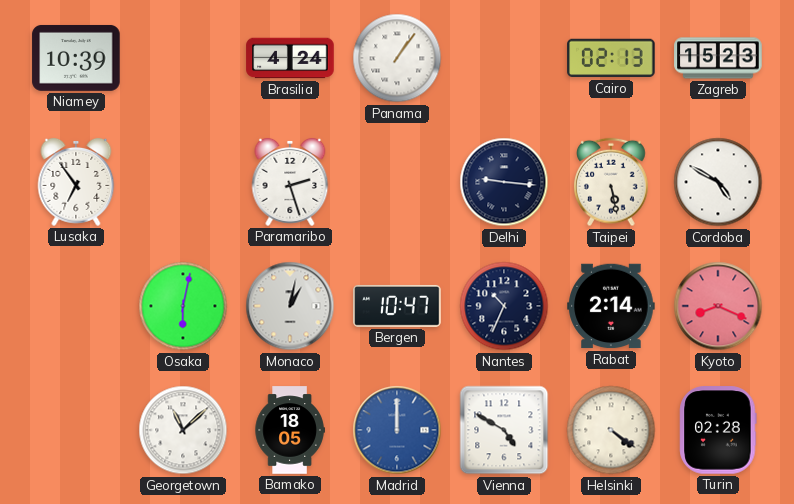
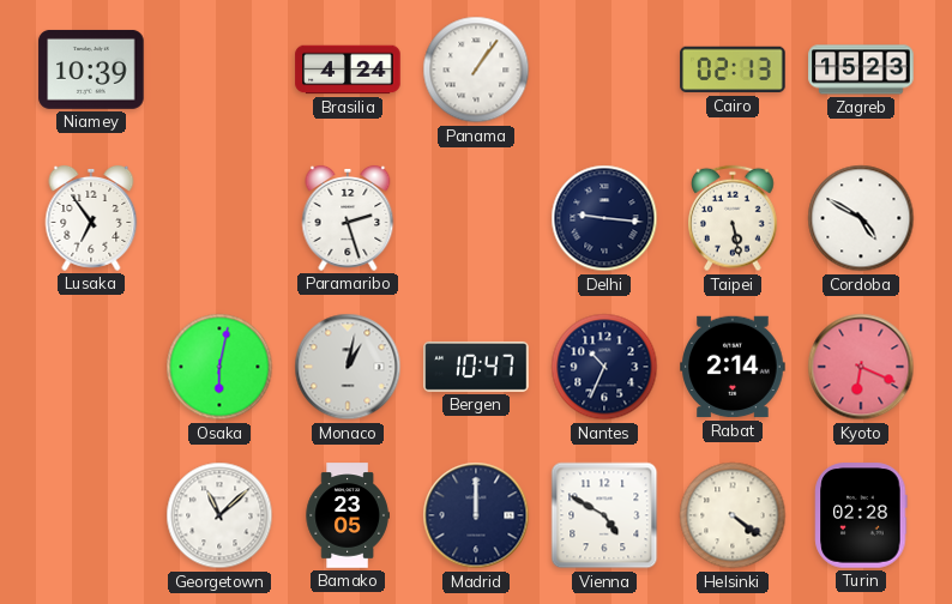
Kyoto: 8:19 -> 6:19 (861, 367)
Bamako: 18:05 -> 23:05 (348, 515)
Madrid dial: blue -> navy (476, 515)
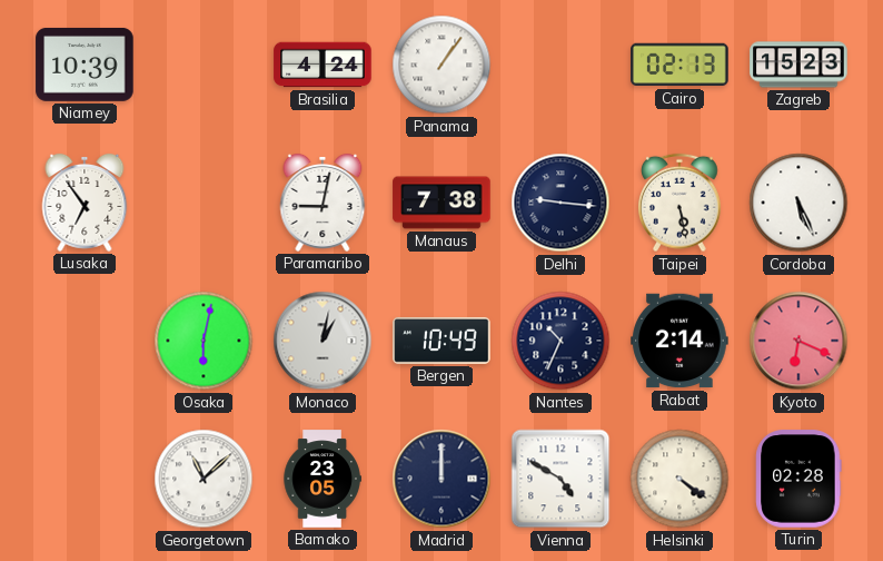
Paramaribo: 2:27 -> 9:02 (323, 203)
Manaus: none -> 7:38 (441, 203)
Cordoba: 4:50 -> 5:26 (798, 203)
Bergen: 10:47 -> 10:49 (441, 341)
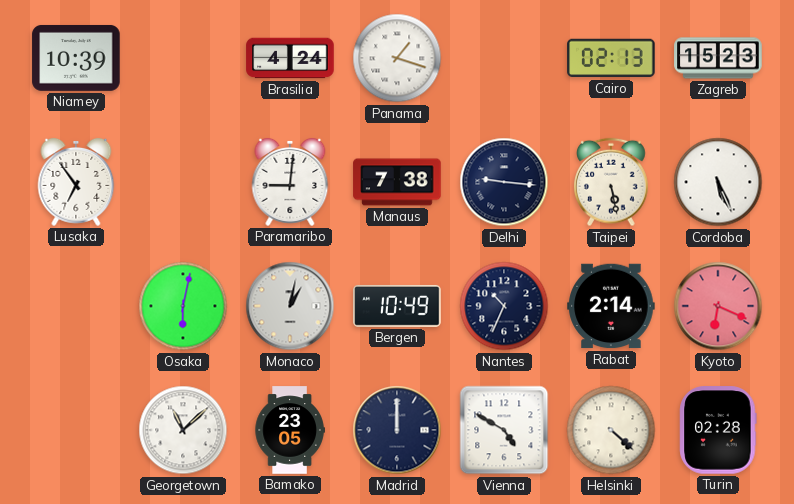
Panama: 1:06 -> 1:18 (397, 58)
Paramaribo: 9:02 -> 9:01 (290, 182)
Helsinki: 4:21 -> 4:22 (611, 430)
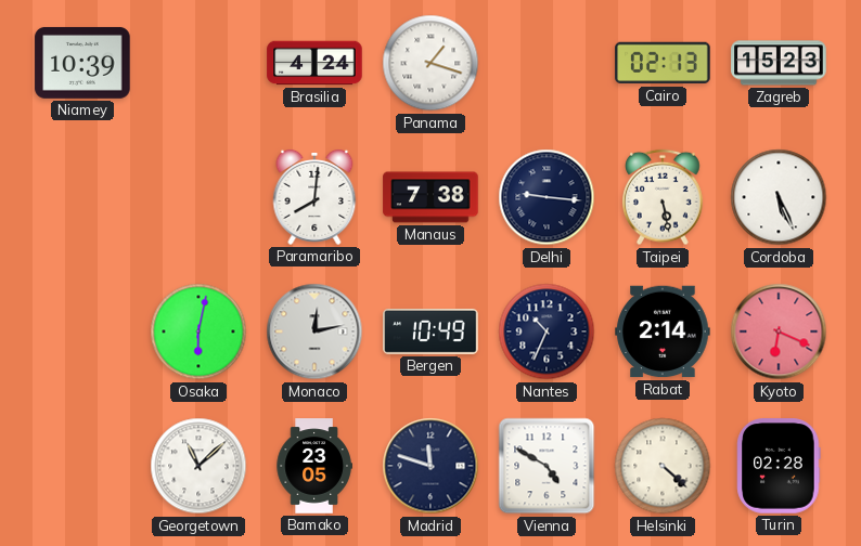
Lusaka: 6:54 -> none (76, 182)
Paramaribo: 9:01 -> 8:01 (314, 197)
Monaco: 1:02 -> 12:13 (314, 331)
Madrid: 12:00 -> 11:48 (431, 466)
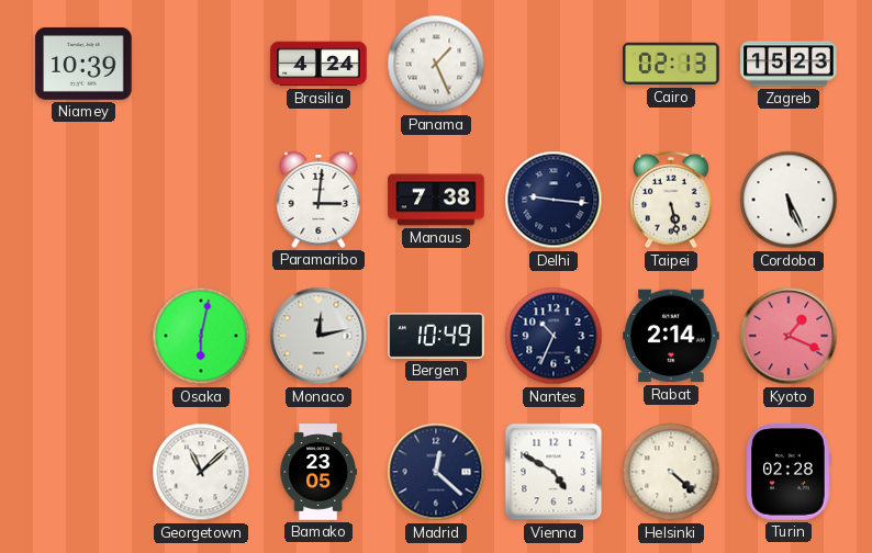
Panama: 1:18 -> 1:26 (436, 64)
Paramaribo: 8:01 -> 3:01 (318, 200)
Kyoto: 6:19 -> 1:19 (789, 336)
Madrid: 11:48 -> 12:22 (436, 472)
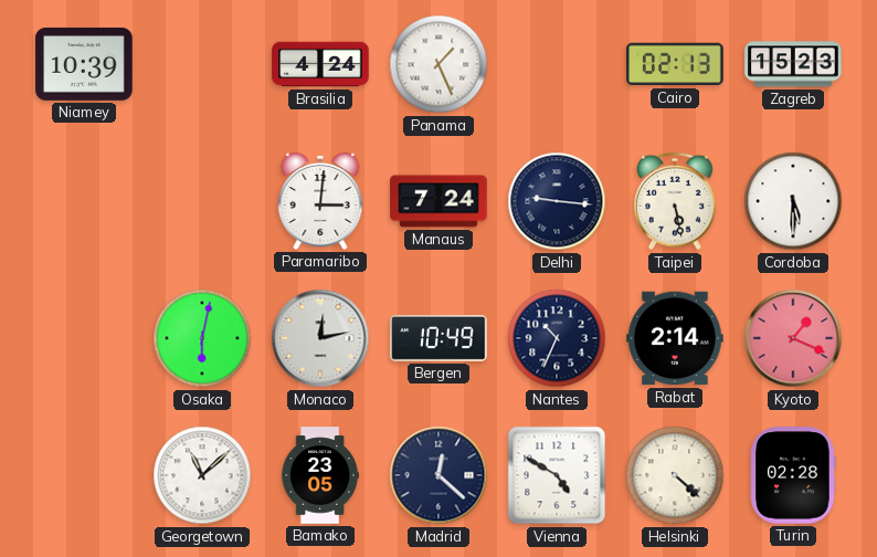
Manaus: 7:38 -> 7:24 (438, 201)
Cordoba: 5:26 -> 5:30 (793, 201)
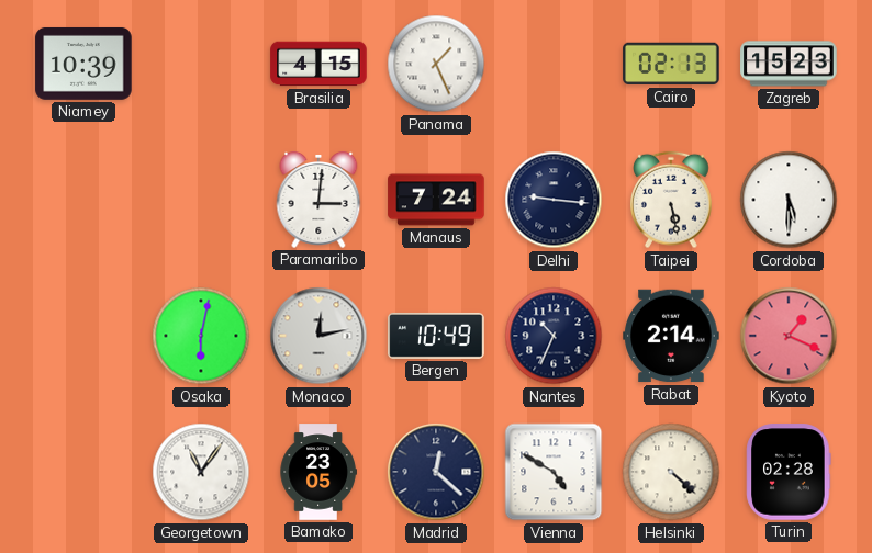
Brasilia: 4:24 -> 4:15 (318, 64)
Georgetown: 11:08 -> 11:06 (201, 472)
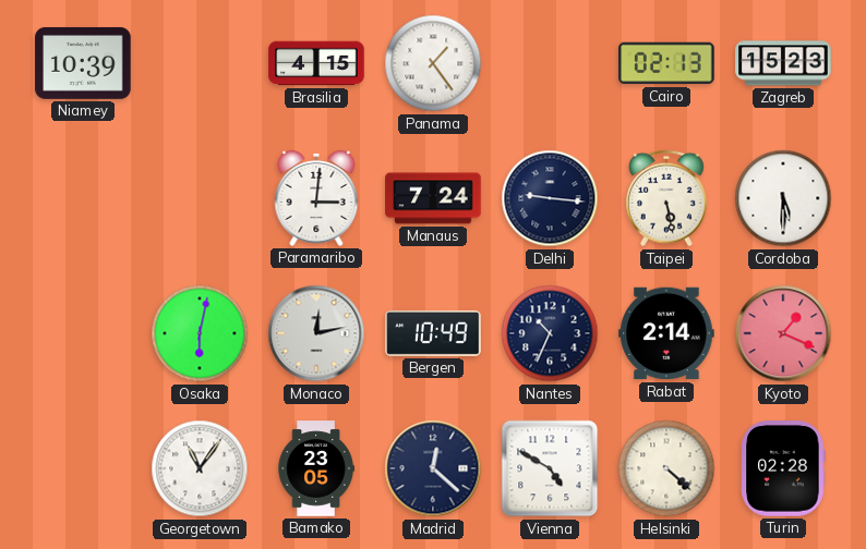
Panama: 1:26 -> 1:24 (433, 63)
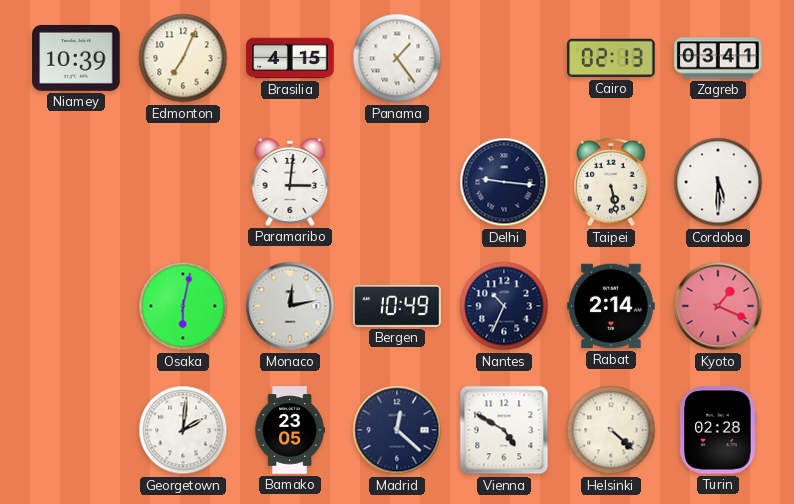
Edmonton: none -> 7:04 (183, 58)
Zagreb: 15:23 -> 03:41 (718, 58)
Manaus: 7:24 -> none (433, 198)
Georgetown: 11:06 -> 2:01 (183, 430)
